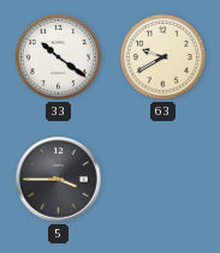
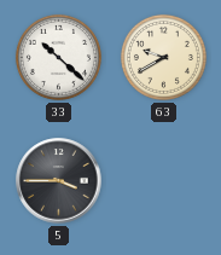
33: 10:21 -> 10:22 (58, 57)
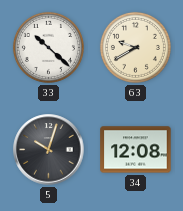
5: 3:45 -> 10:03 (49, 150)
34: none -> 12:08 (136, 150)
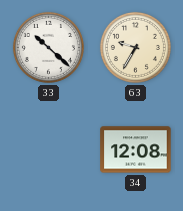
63: 9:40 -> 9:35 (135, 47)
5: 10:03 -> none (49, 150)
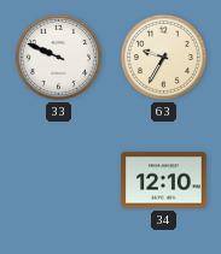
33: 10:22 -> 9:49 (58, 57)
34: 12:08 -> 12:10 (164, 181)
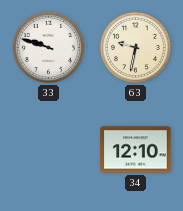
33: 9:49 -> 9:48 (48, 47)
63: 9:35 -> 9:32 (135, 47)
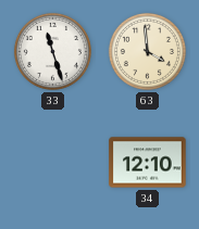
33: 9:48 -> 11:27 (52, 51)
63: 9:32 -> 3:59 (147, 51)
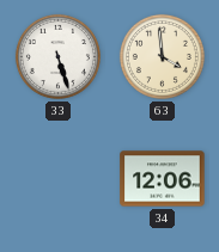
33: 11:27 -> 5:27 (57, 56)
34: 12:10 -> 12:06 (163, 179)
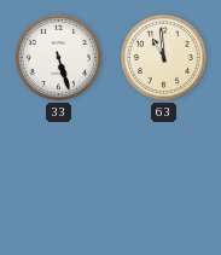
63: 3:59 -> 10:59 (163, 57)
34: 12:06 -> none (163, 179)
